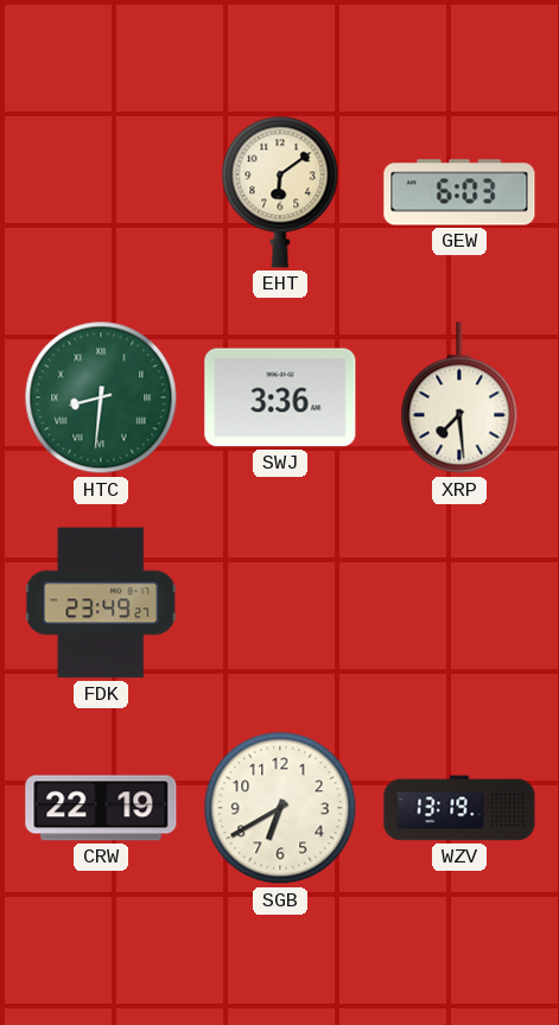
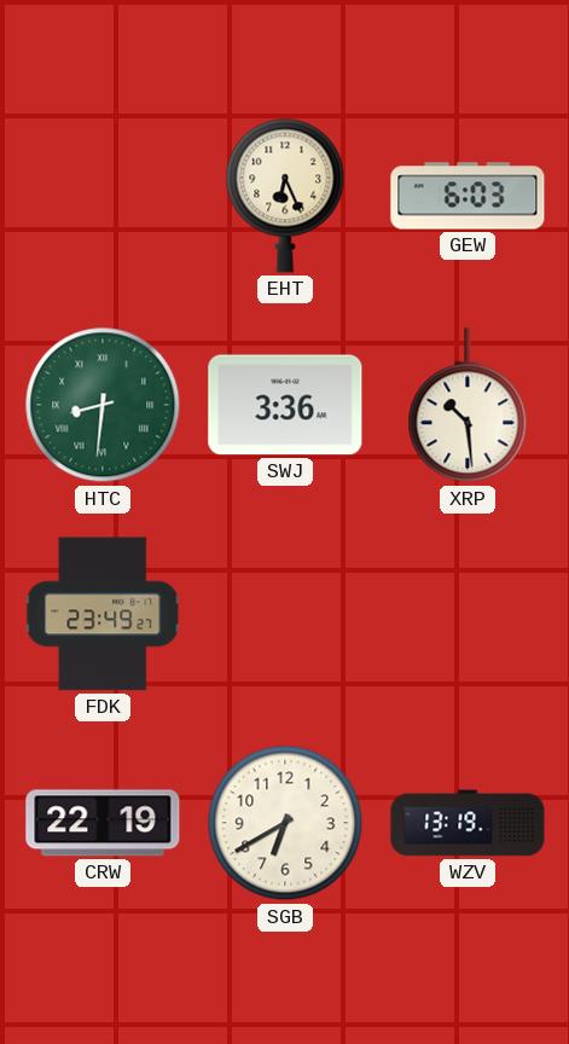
EHT: 6:09 -> 6:26 (285, 196)
XRP: 7:29 -> 10:29 (468, 406)
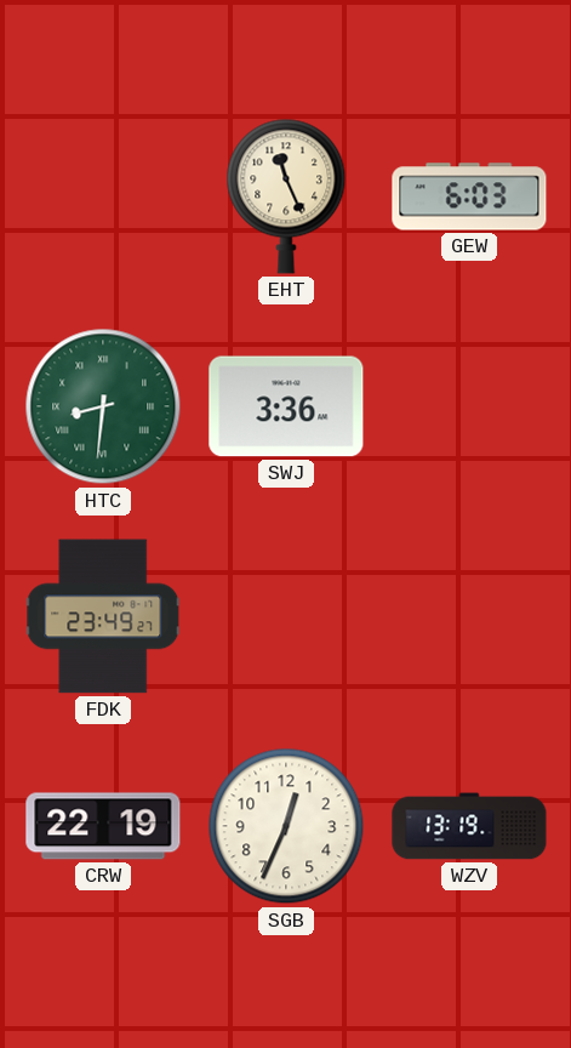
EHT: 6:26 -> 11:26 (286, 196)
XRP: 10:29 -> none (468, 406)
SGB: 6:40 -> 12:34 (286, 826)
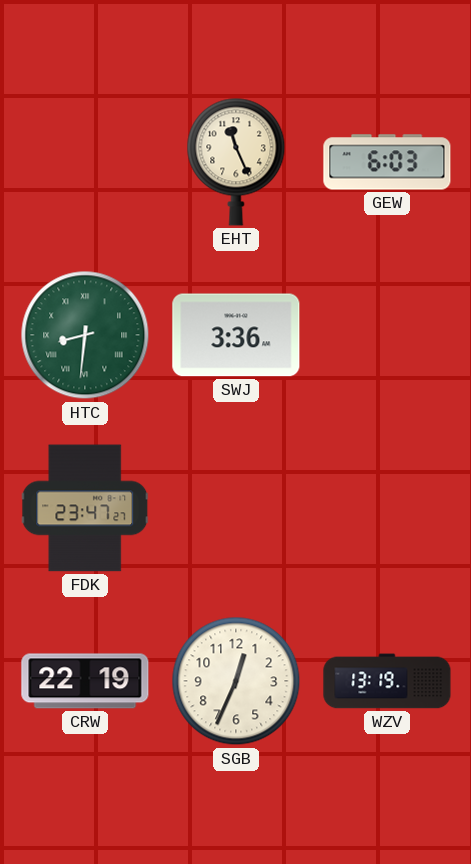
FDK: 23:49 -> 23:47 (85, 508)
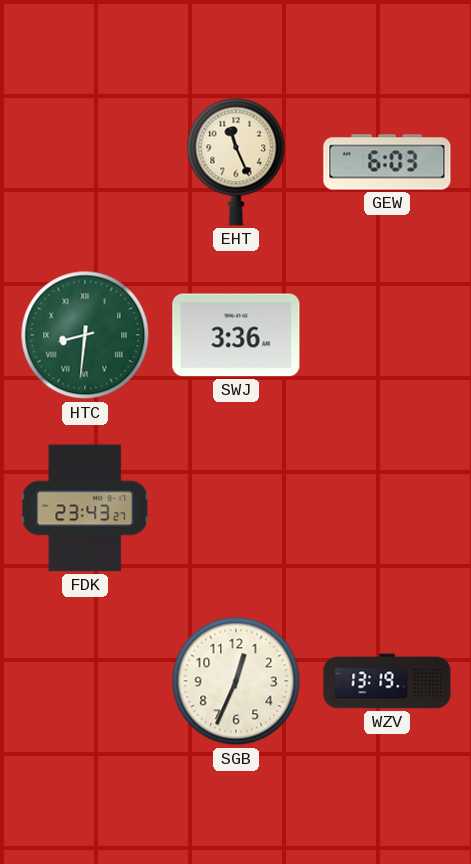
FDK: 23:47 -> 23:43 (85, 508)
CRW: 22:19 -> none (85, 681)
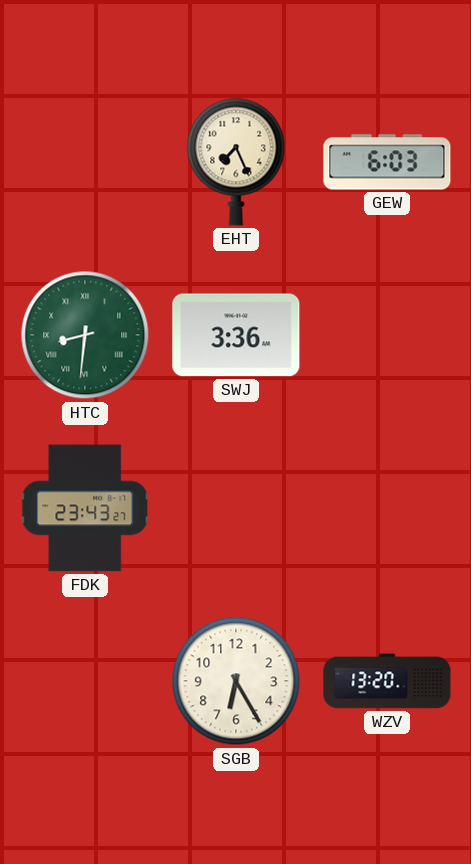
EHT: 11:26 -> 7:26 (236, 162)
SGB: 12:34 -> 6:25 (236, 681)
WZV: 13:19 -> 13:20 (387, 681)
